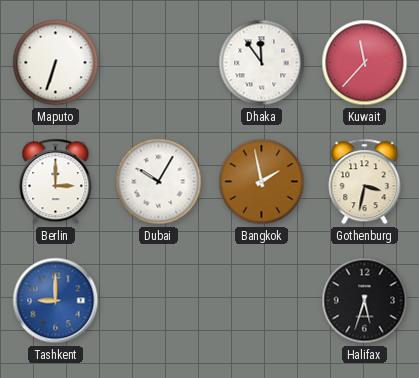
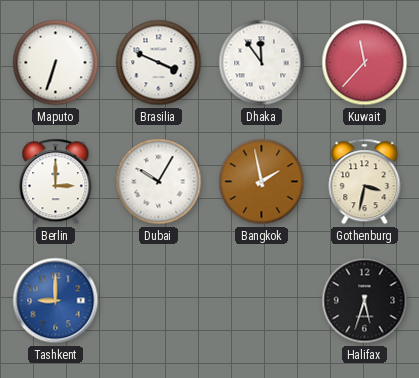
Brasilia: none -> 3:49 (159, 63)
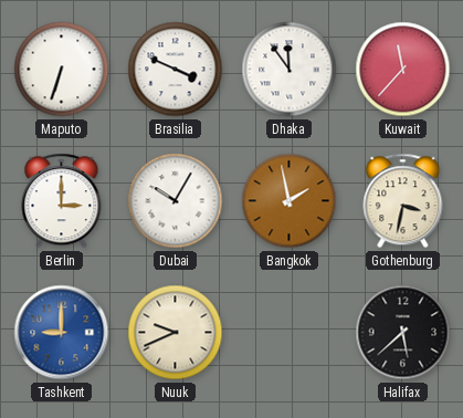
Nuuk: none -> 9:41 (176, 333)
Halifax: 5:33 -> 5:38 (403, 333)
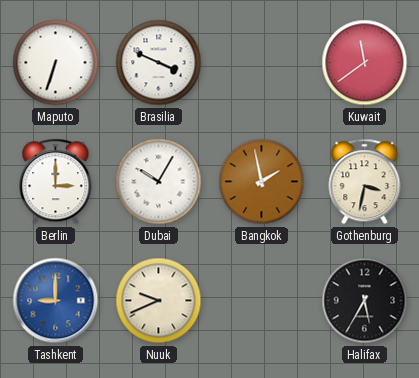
Dhaka: 11:54 -> none (290, 70)
Kuwait: 11:37 -> 11:39 (365, 63)
Halifax: 5:38 -> 5:35 (365, 301)
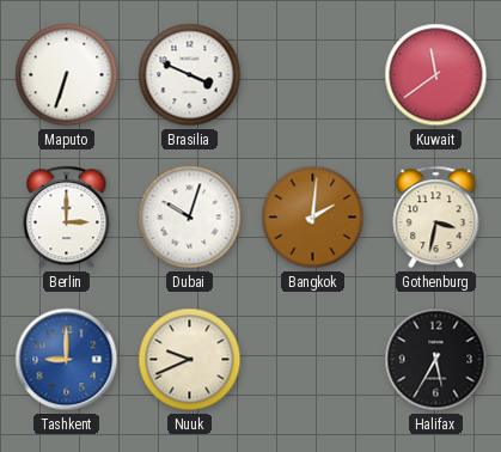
Dubai: 10:05 -> 10:03 (190, 218)
Bangkok: 1:58 -> 2:01 (313, 218)
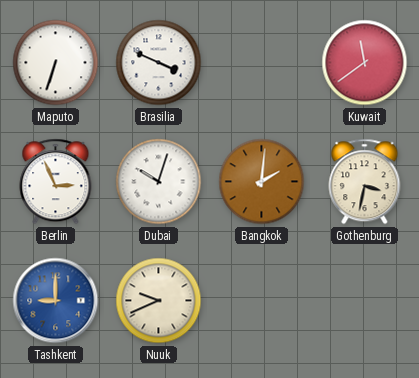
Berlin: 3:00 -> 2:56 (56, 182)
Halifax: 5:35 -> none (436, 360)
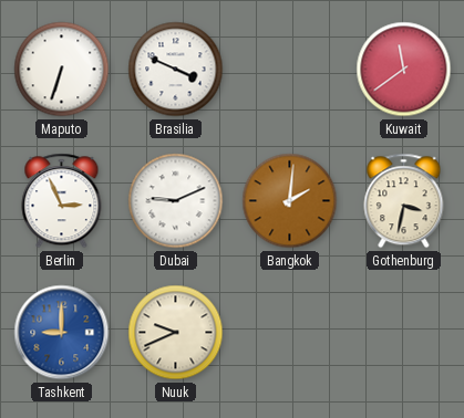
Dubai: 10:03 -> 9:11 (176, 201)
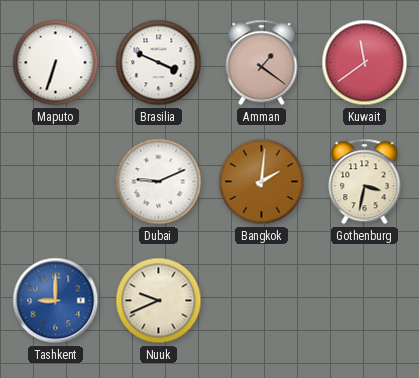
Amman: none -> 1:21 (262, 63)
Berlin: 2:56 -> none (62, 201)
